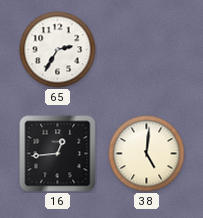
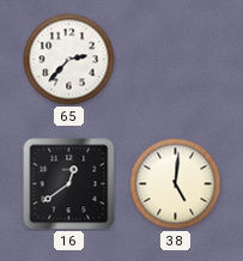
65: 2:35 -> 2:37 (69, 60)
16: 12:44 -> 12:39 (69, 184)
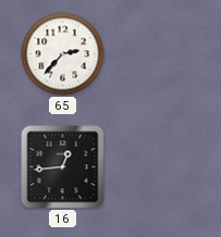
16: 12:39 -> 12:44 (63, 167)
38: 5:01 -> none (176, 184)
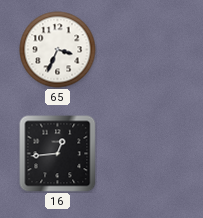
65: 2:37 -> 3:34 (58, 50)
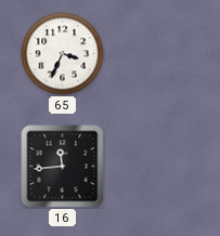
16: 12:44 -> 11:44 (63, 167)
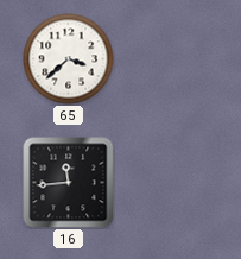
65: 3:34 -> 3:38 (69, 59)
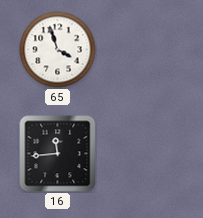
65: 3:38 -> 3:57 (58, 50)
